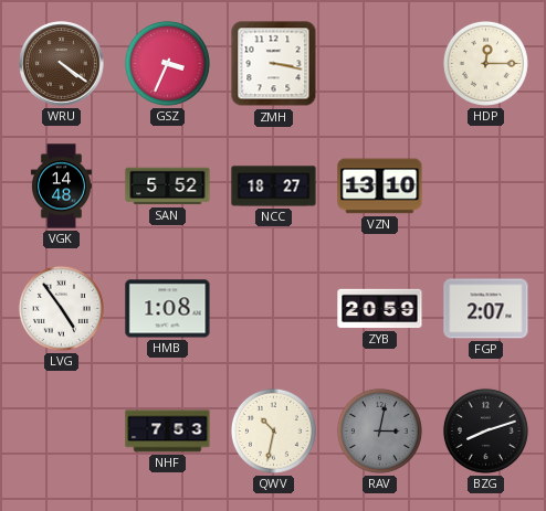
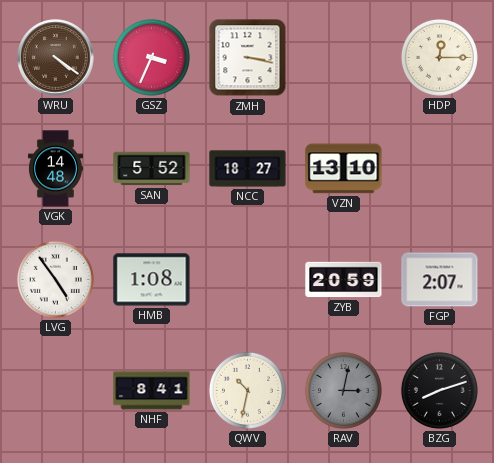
NHF: 7:53 -> 8:41 (152, 391)
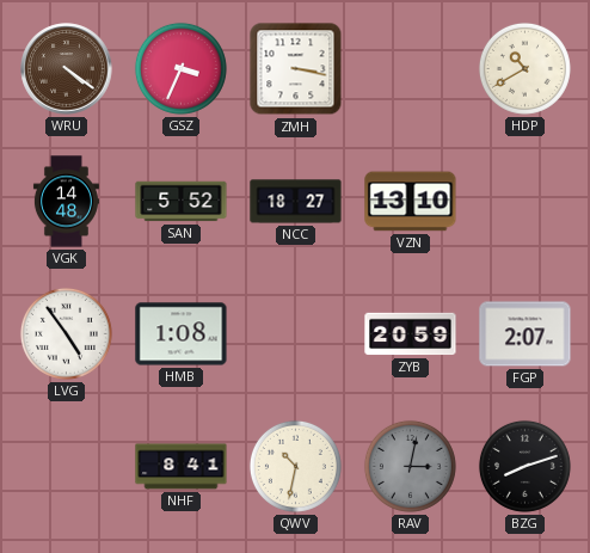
HDP: 12:15 -> 10:40 (524, 68)
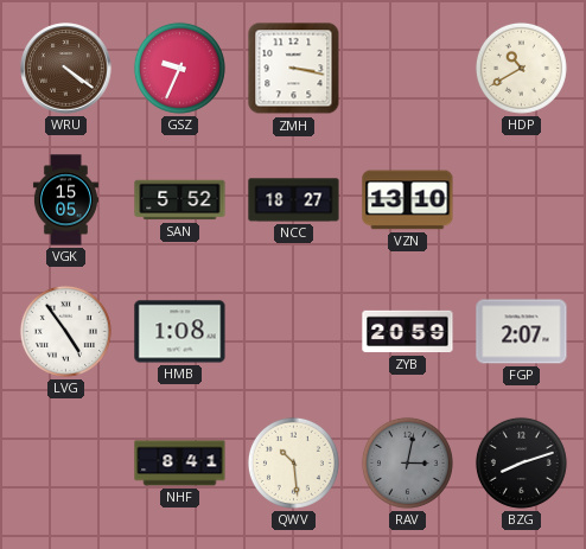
GSZ: 3:34 -> 9:34 (179, 68)
VGK: 14:48 -> 15:05 (65, 200)
QWV: 10:32 -> 10:29 (293, 462)
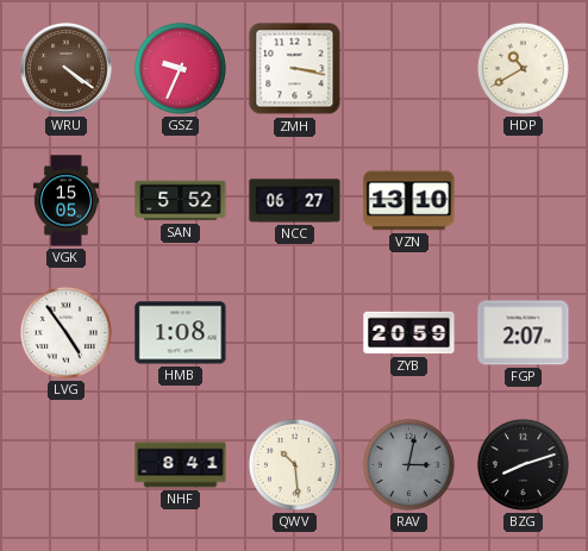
NCC: 18:27 -> 06:27 (295, 201)
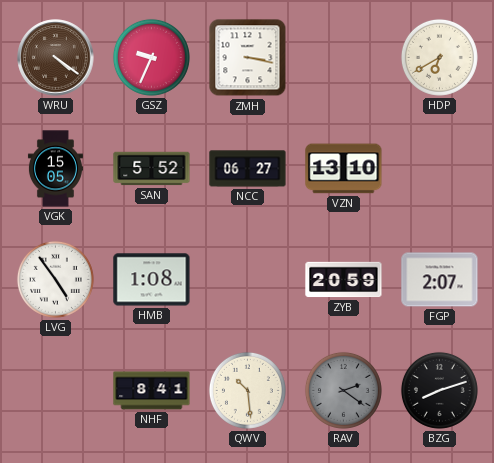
HDP: 10:40 -> 6:40 (439, 57)
RAV: 3:02 -> 2:21 (343, 390)
